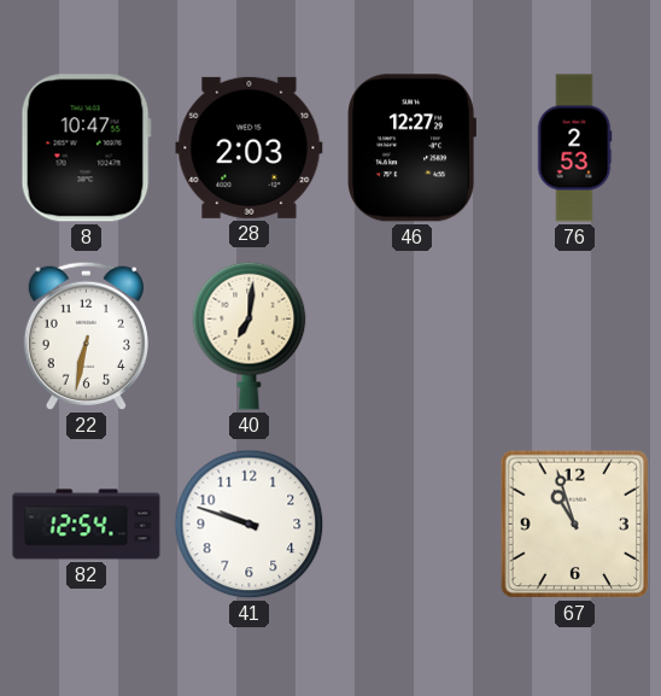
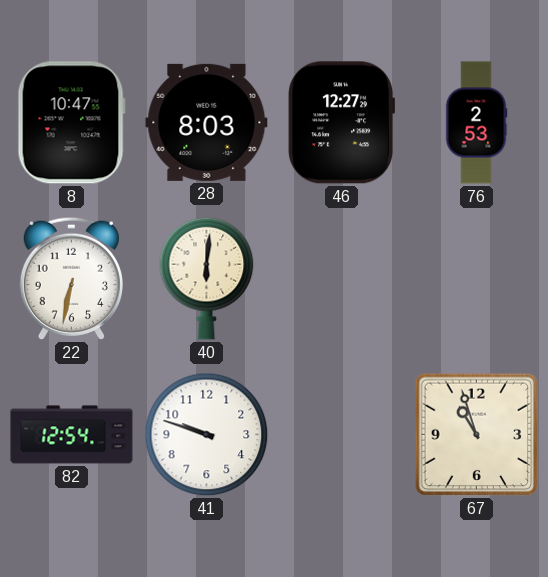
28: 2:03 -> 8:03 (207, 122)
40: 7:01 -> 6:01 (207, 278)
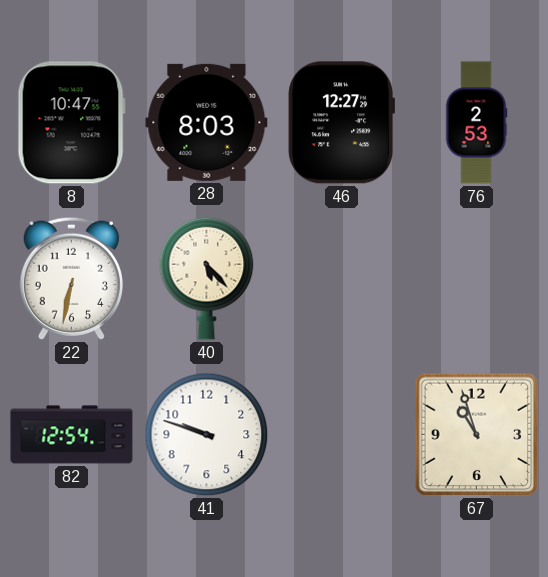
40: 6:01 -> 5:23 (207, 278)
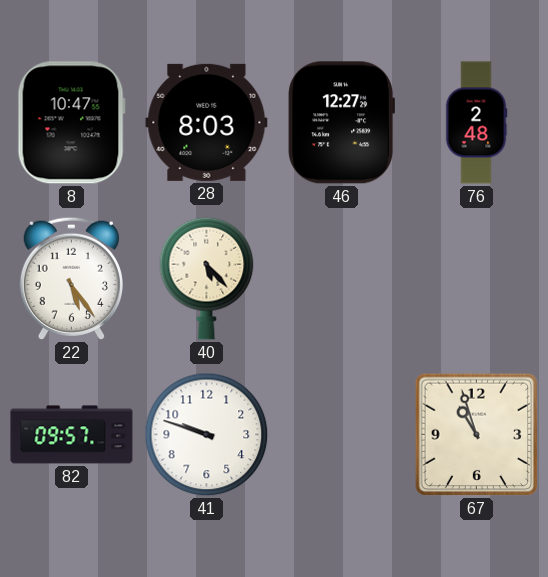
76: 2:53 -> 2:48 (476, 123)
22: 6:32 -> 5:24 (71, 278)
82: 12:54 -> 09:57 (72, 435)
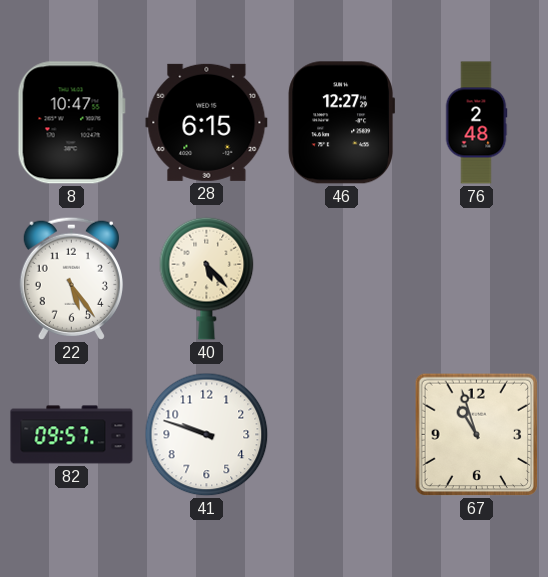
28: 8:03 -> 6:15 (207, 122)
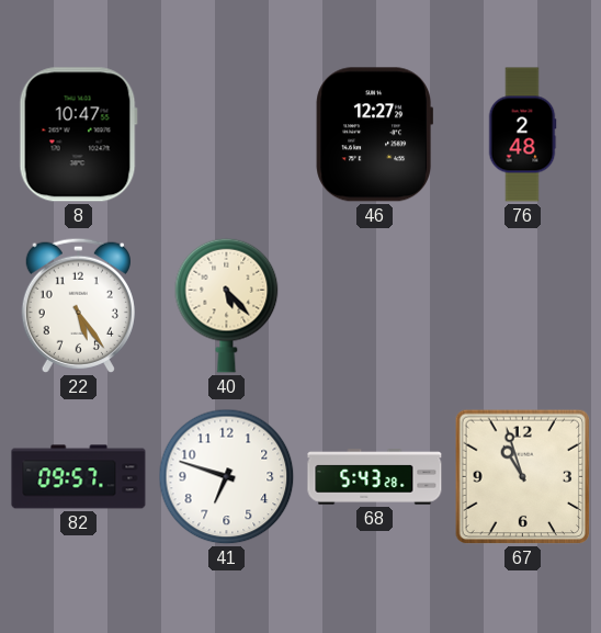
28: 6:15 -> none (207, 122)
41: 9:48 -> 6:48 (227, 477)
68: none -> 5:43 (375, 477)
